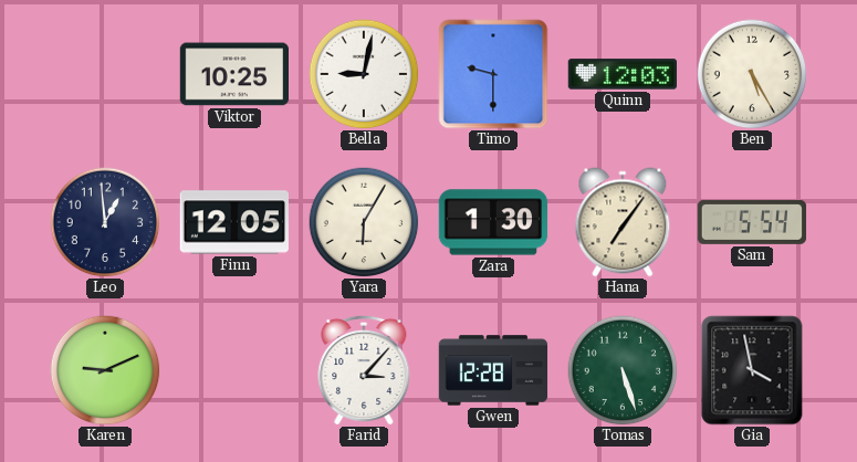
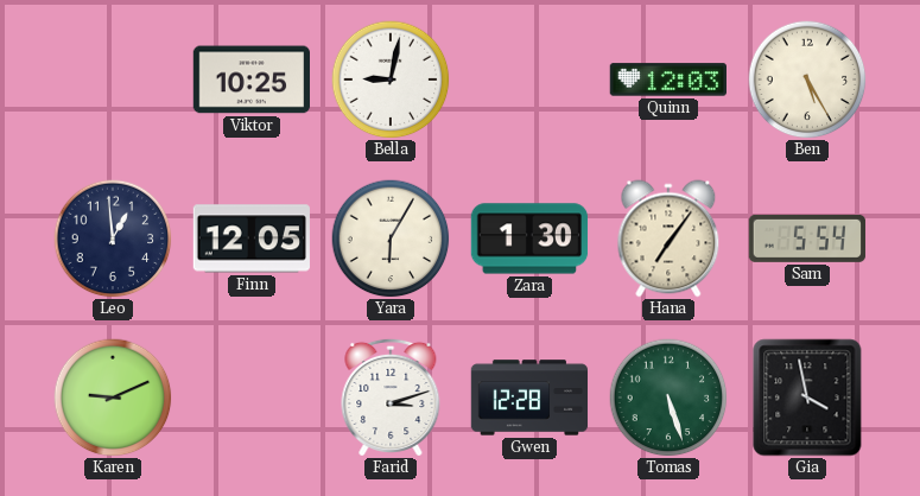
Timo: 9:30 -> none (493, 74)
Farid: 3:07 -> 3:12 (391, 398)
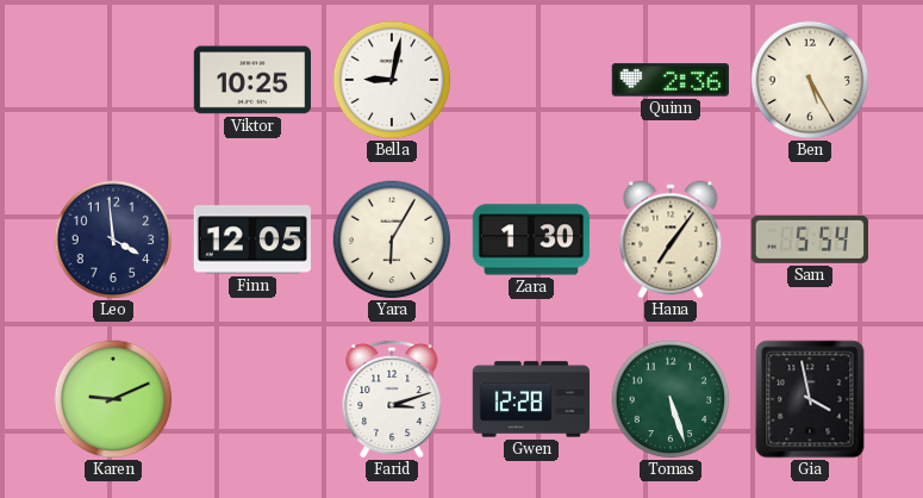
Quinn: 12:03 -> 2:36 (669, 80)
Leo: 12:59 -> 3:59 (113, 239)
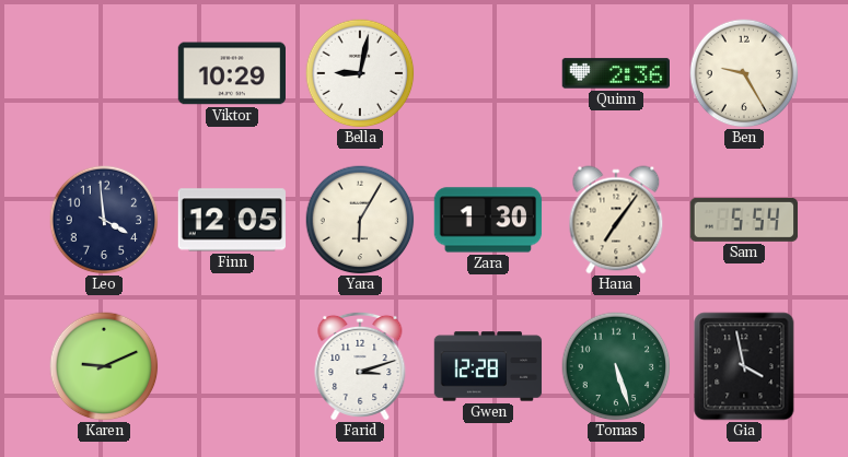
Viktor: 10:25 -> 10:29 (231, 73)
Ben: 5:25 -> 9:25 (744, 73)
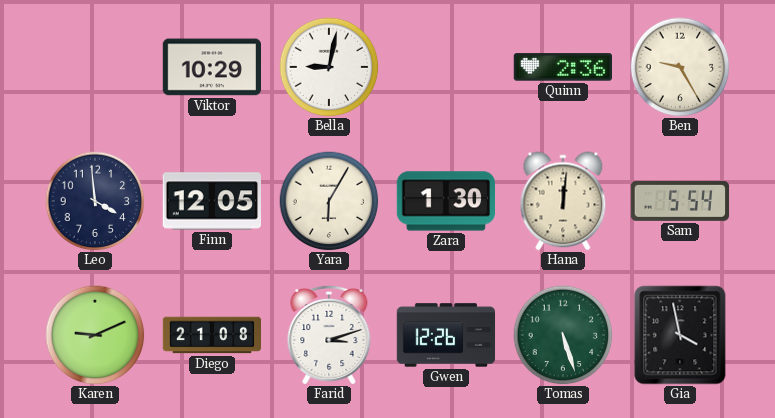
Hana: 7:06 -> 12:01 (563, 201)
Diego: none -> 21:08 (212, 335)
Gwen: 12:28 -> 12:26 (446, 335)
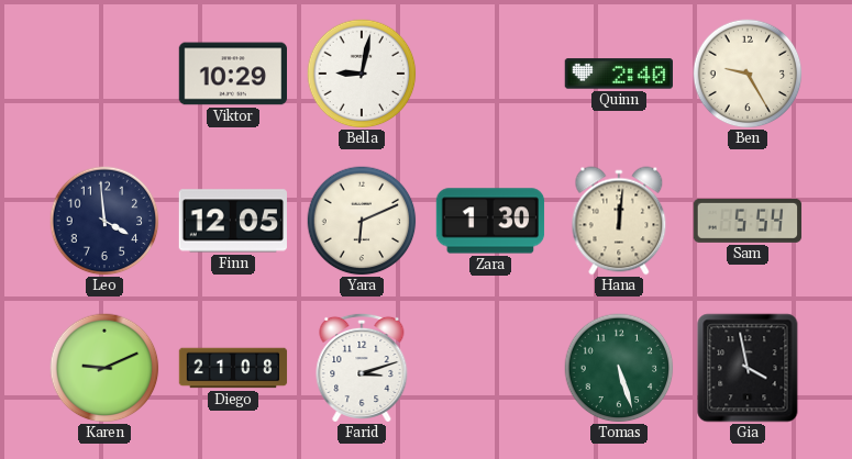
Quinn: 2:36 -> 2:40 (618, 74)
Yara: 6:05 -> 6:11 (362, 221)
Gwen: 12:26 -> none (446, 335)
